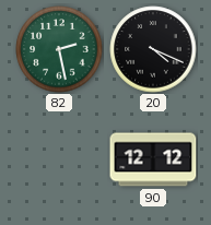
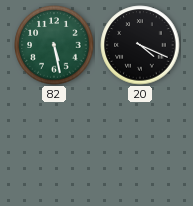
82: 2:28 -> 5:28 (54, 45)
90: 12:12 -> none (153, 159)
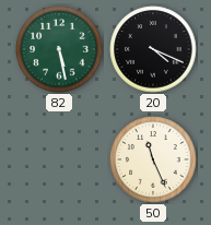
50: none -> 11:26 (153, 159)
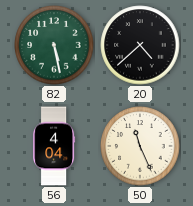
20: 4:19 -> 4:38 (140, 45)
56: none -> 4:04 (54, 146)
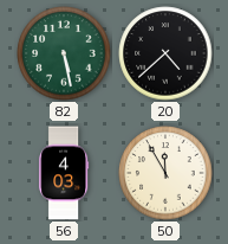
56: 4:04 -> 4:03 (64, 173)
50: 11:26 -> 11:55 (165, 173)
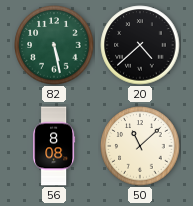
56: 4:03 -> 8:08 (54, 146)
50: 11:55 -> 11:08 (140, 146)
